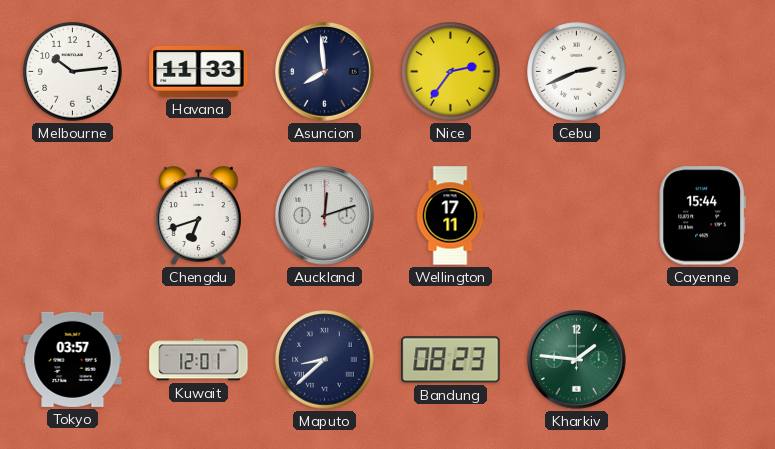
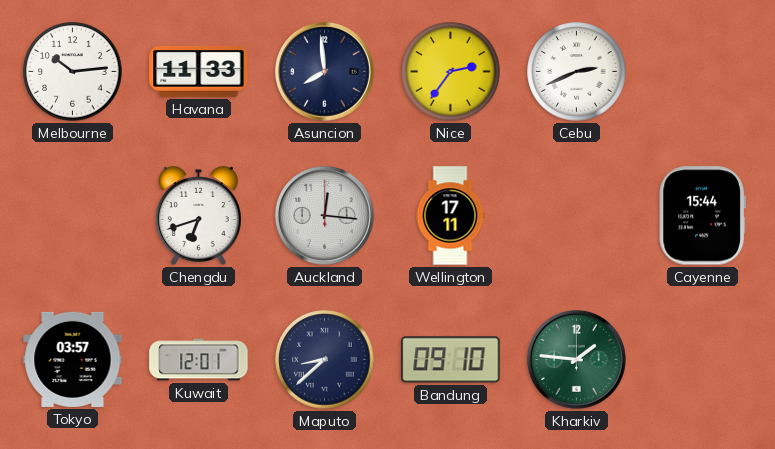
Auckland: 12:12 -> 12:16 (325, 216)
Bandung: 08:23 -> 09:10 (451, 360)
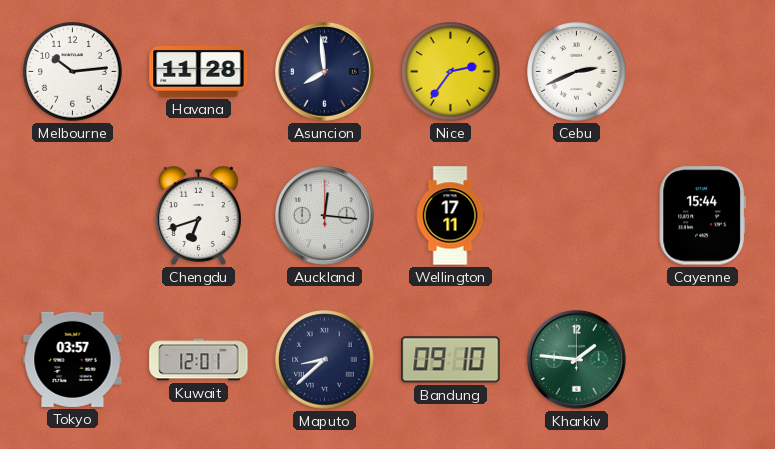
Havana: 11:33 -> 11:28 (199, 72)
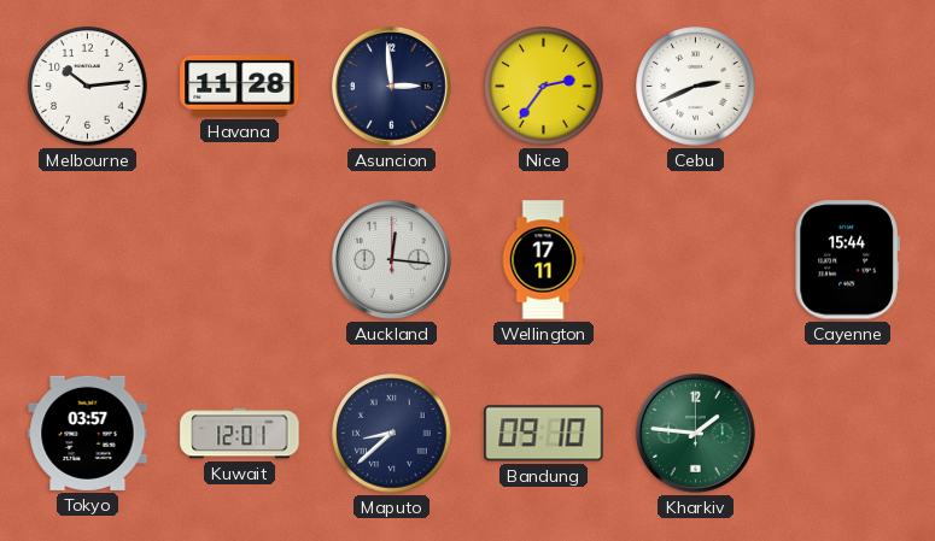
Asuncion: 7:59 -> 2:59 (392, 87)
Chengdu: 6:42 -> none (198, 216)
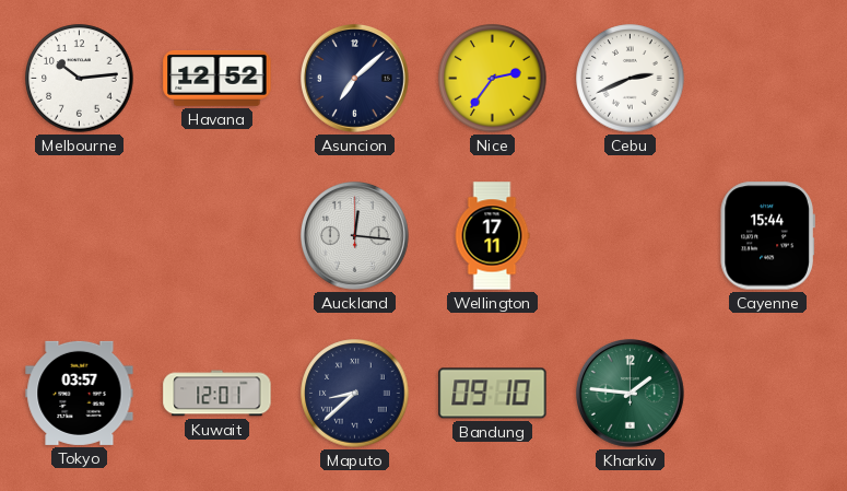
Havana: 11:28 -> 12:52 (217, 79)
Asuncion: 2:59 -> 7:08 (355, 79)
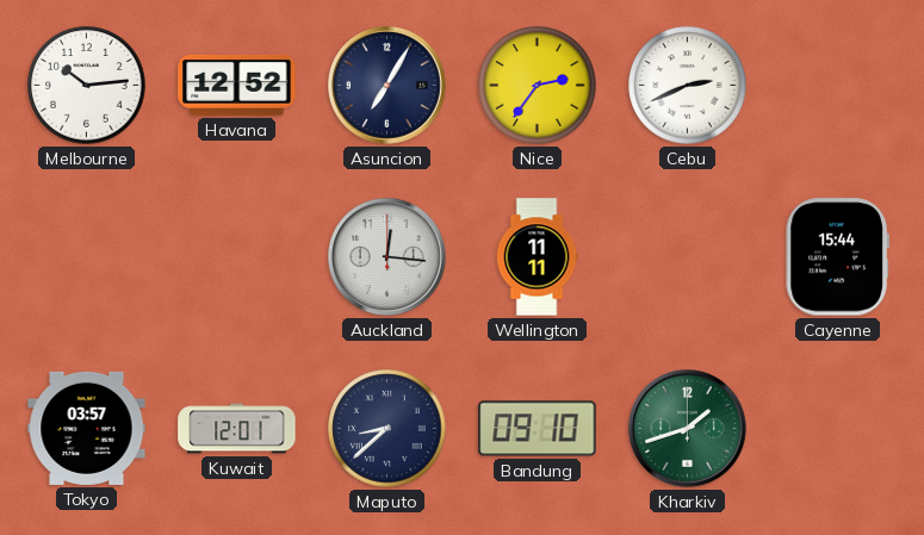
Asuncion: 7:08 -> 7:05 (387, 86)
Wellington: 17:11 -> 11:11 (537, 257)
Kharkiv: 1:46 -> 1:42 (688, 429)
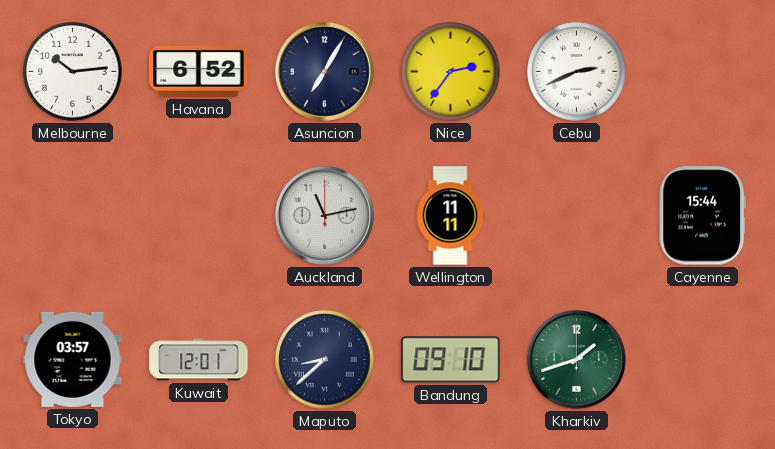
Havana: 12:52 -> 6:52 (199, 72)
Auckland: 12:16 -> 11:13 (325, 216)
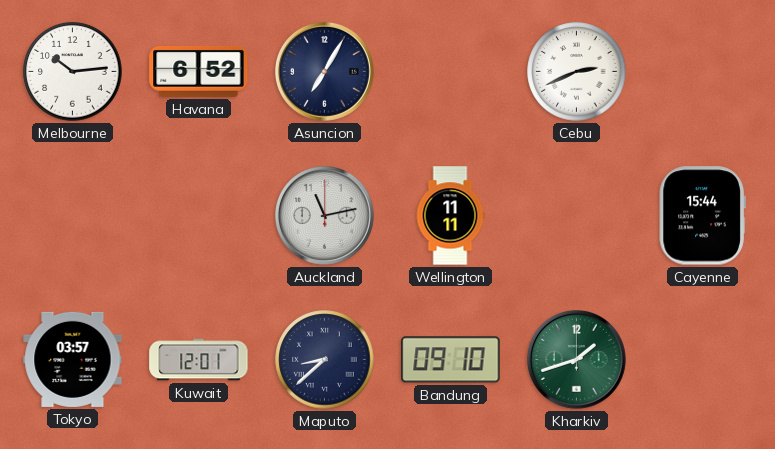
Nice: 2:36 -> none (451, 72)
